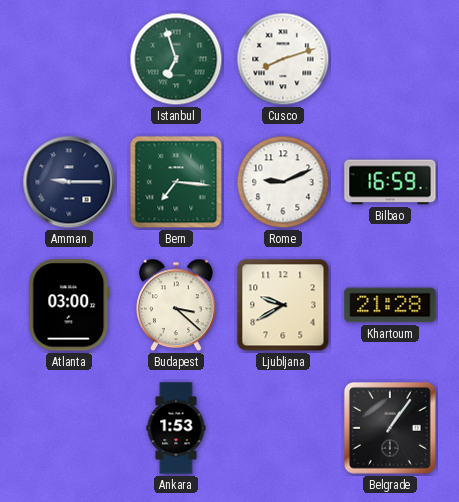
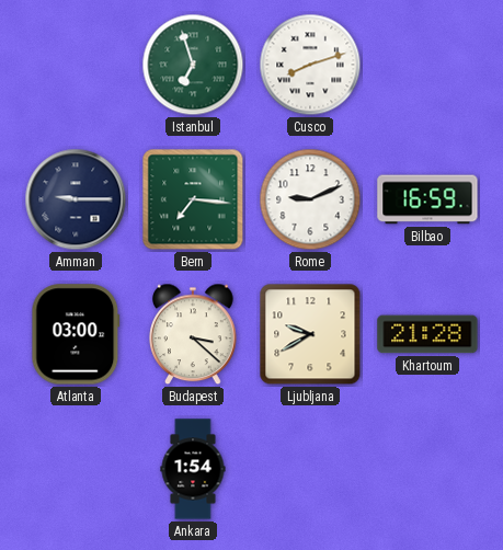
Ankara: 1:53 -> 1:54 (193, 469)
Belgrade: 1:06 -> none (391, 429)
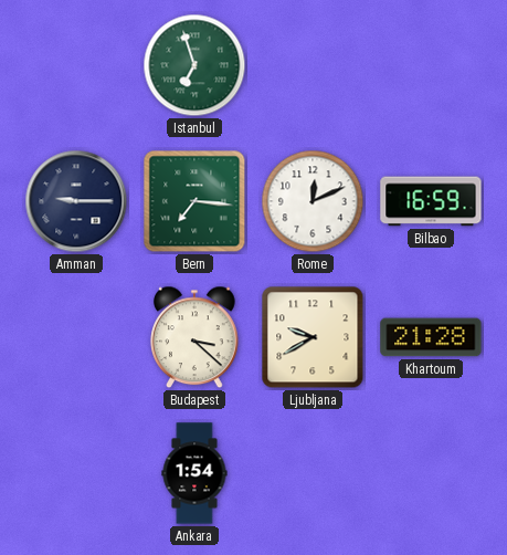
Cusco: 8:12 -> none (310, 65)
Rome: 9:11 -> 12:11 (313, 201)
Atlanta: 03:00 -> none (76, 334)
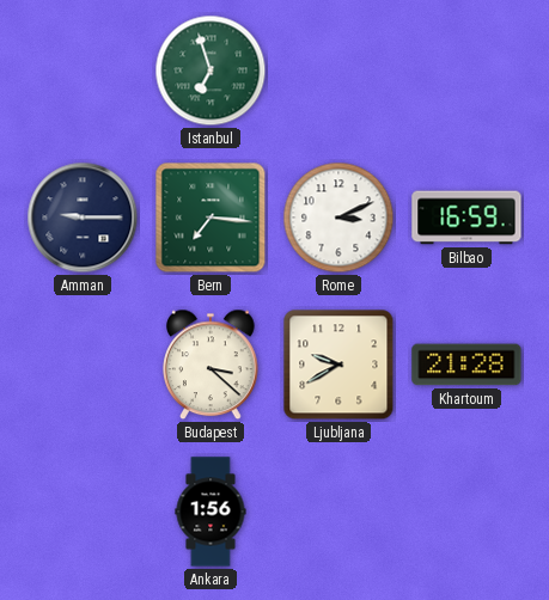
Rome: 12:11 -> 3:11 (338, 218)
Ankara: 1:54 -> 1:56 (211, 512)
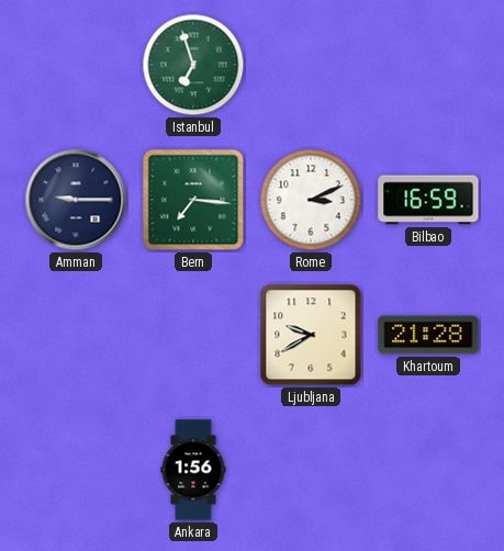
Budapest: 3:22 -> none (211, 365)
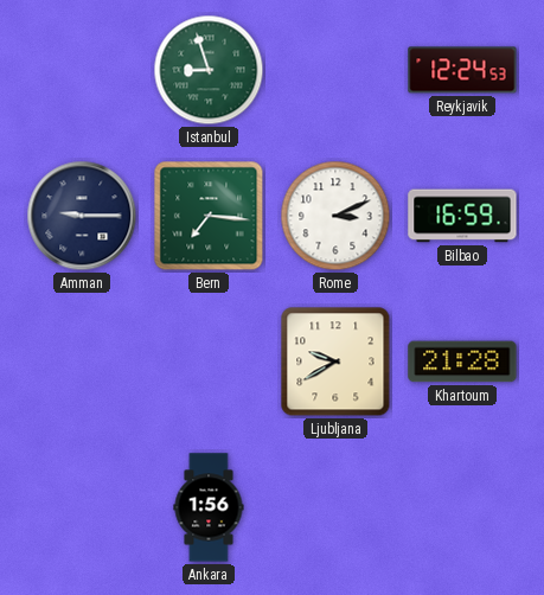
Istanbul: 6:57 -> 8:57 (209, 70)
Reykjavik: none -> 12:24 (462, 70)
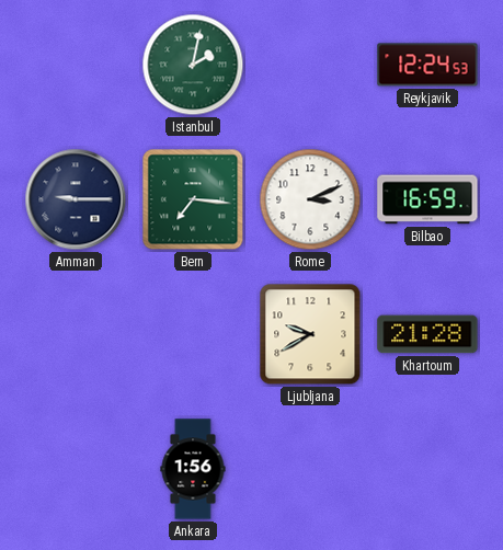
Istanbul: 8:57 -> 2:02 (193, 65)
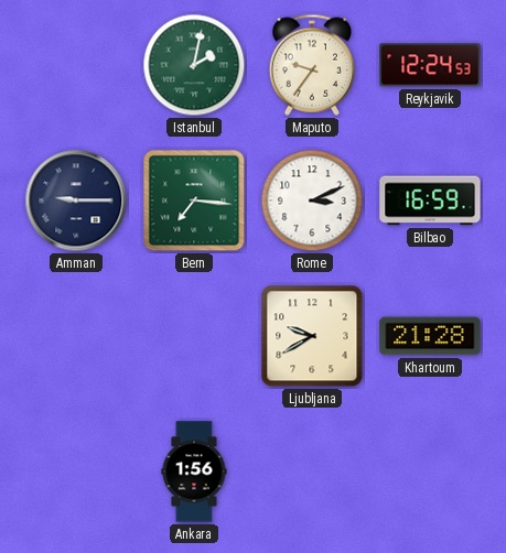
Maputo: none -> 9:36 (311, 65)
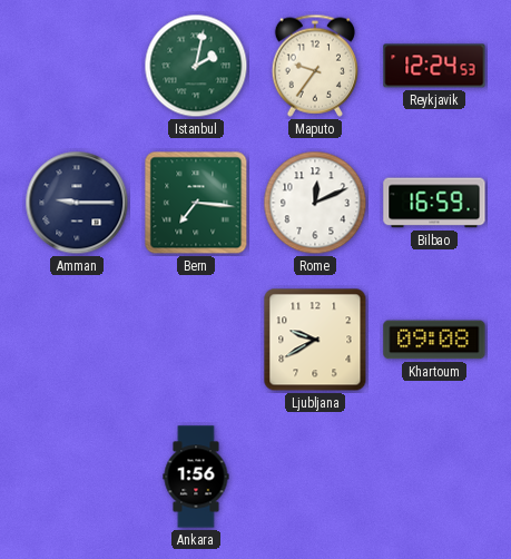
Rome: 3:11 -> 12:11 (315, 203)
Khartoum: 21:28 -> 09:08 (434, 340)
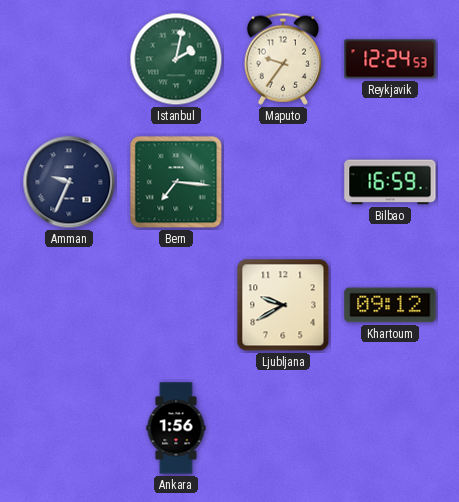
Amman: 9:15 -> 9:34 (69, 182)
Rome: 12:11 -> none (315, 203)
Khartoum: 09:08 -> 09:12 (390, 305)
